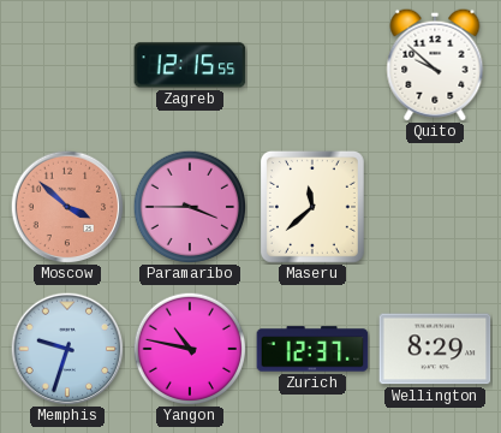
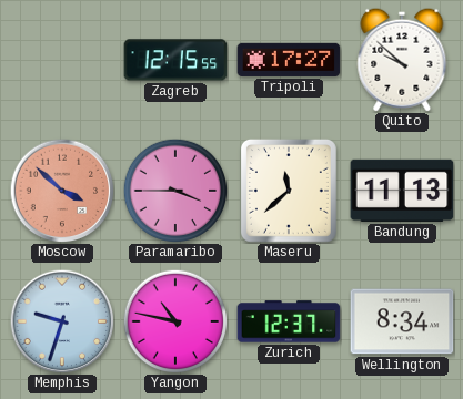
Tripoli: none -> 17:27 (289, 60)
Bandung: none -> 11:13 (402, 191)
Wellington: 8:29 -> 8:34 (402, 321)
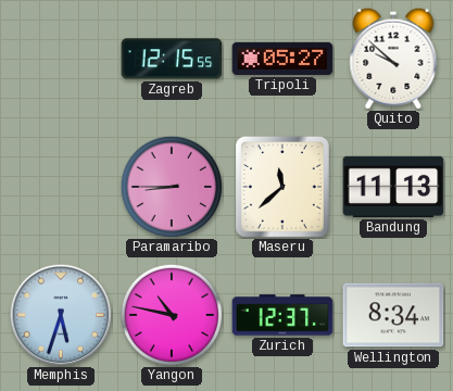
Tripoli: 17:27 -> 05:27 (282, 59)
Moscow: 3:52 -> none (62, 191)
Paramaribo: 3:45 -> 8:45 (172, 187)
Memphis: 9:33 -> 5:33 (61, 315)
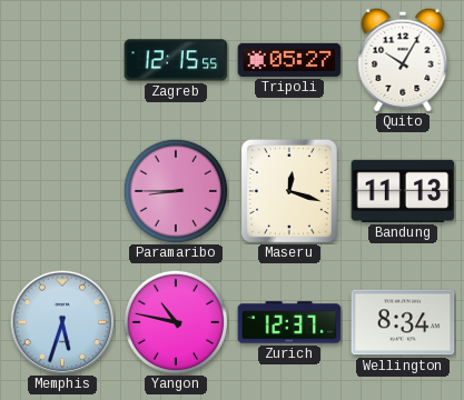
Quito: 9:52 -> 10:05 (403, 60)
Maseru: 11:38 -> 12:18 (289, 191)
